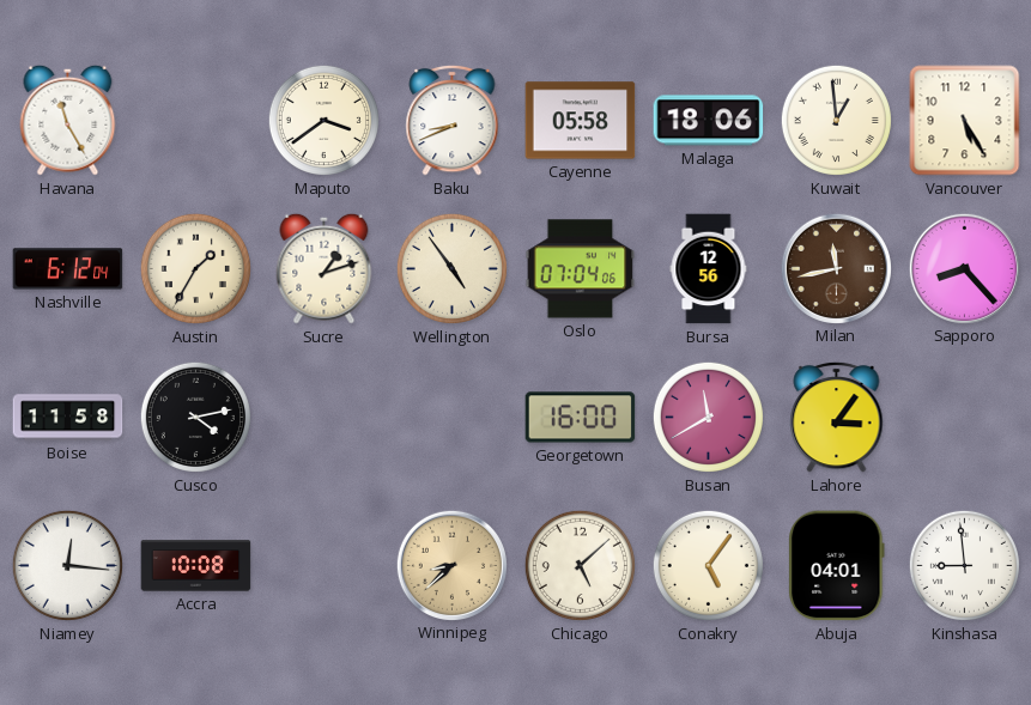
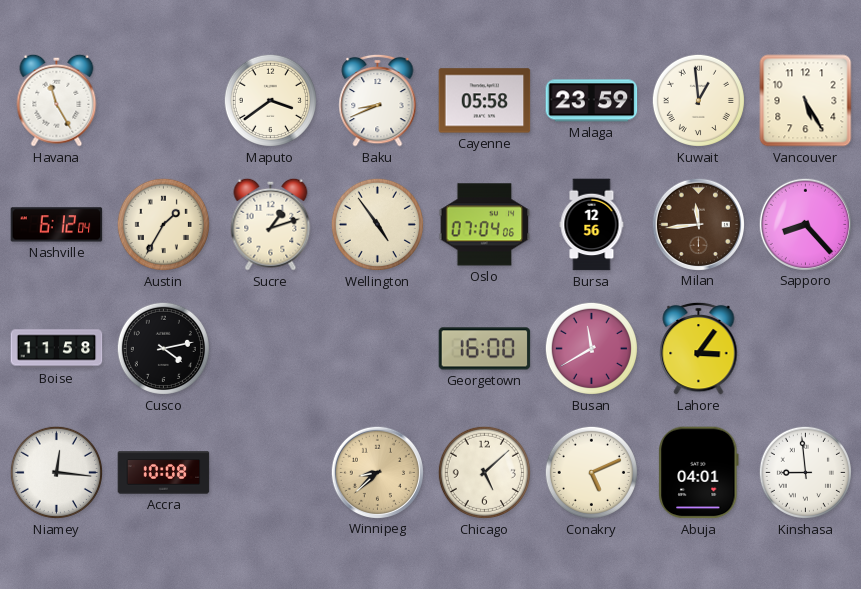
Malaga: 18:06 -> 23:59 (592, 101)
Milan: 11:43 -> 11:44 (698, 224)
Conakry: 5:06 -> 5:11 (591, 472)
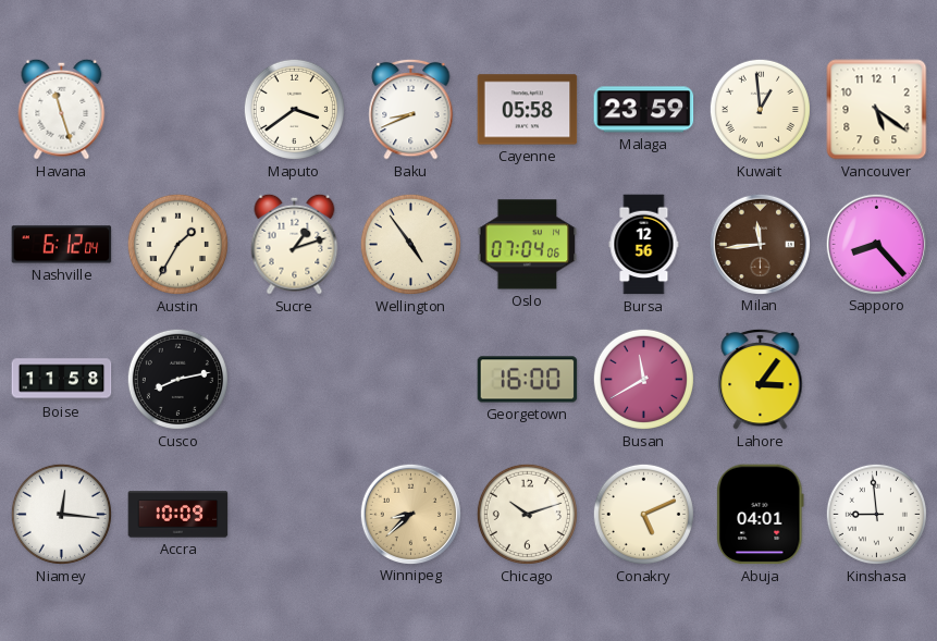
Havana: 11:25 -> 11:27 (62, 109)
Vancouver: 5:25 -> 5:21 (877, 110)
Cusco: 4:13 -> 8:13 (177, 379)
Accra: 10:08 -> 10:09 (178, 515)
Chicago: 5:08 -> 10:12 (527, 514)
